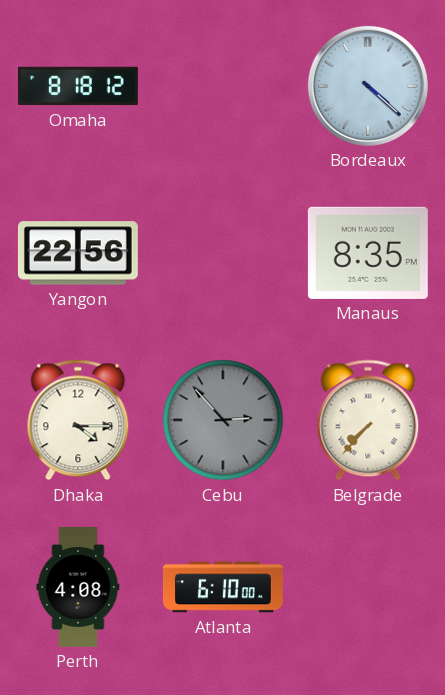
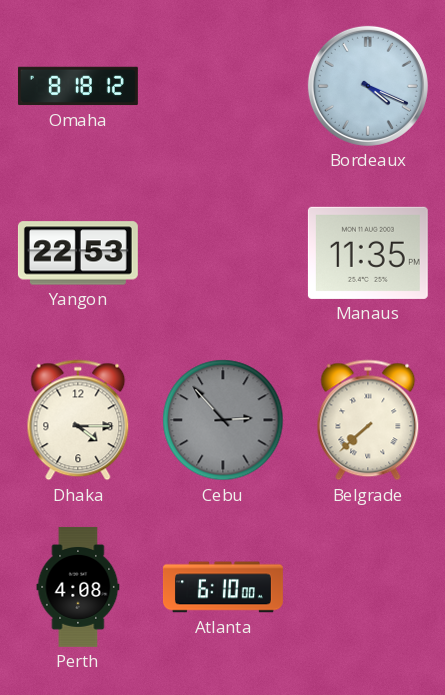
Bordeaux: 4:22 -> 4:19 (368, 86)
Yangon: 22:56 -> 22:53 (78, 253)
Manaus: 8:35 -> 11:35 (368, 253)
Belgrade: 7:37 -> 7:38 (368, 420)
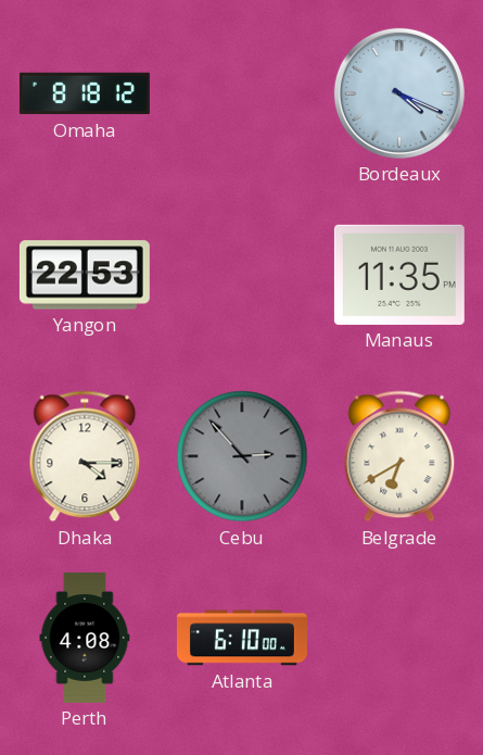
Belgrade: 7:38 -> 6:40 (399, 456)
